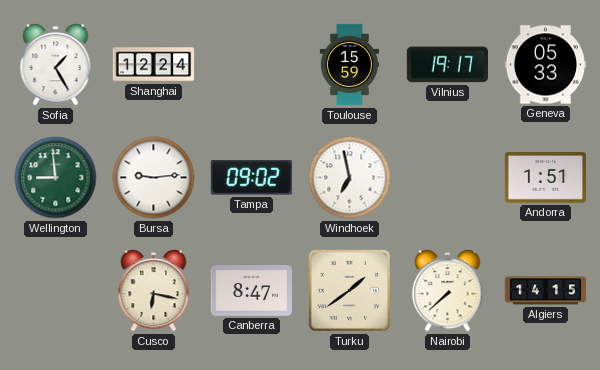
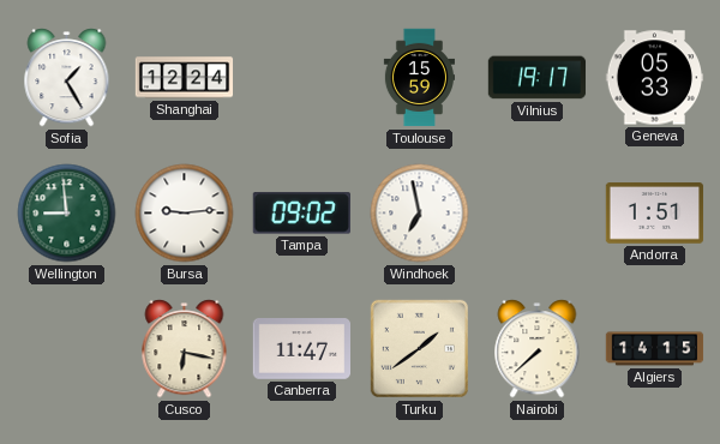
Canberra: 8:47 -> 11:47 (301, 349)
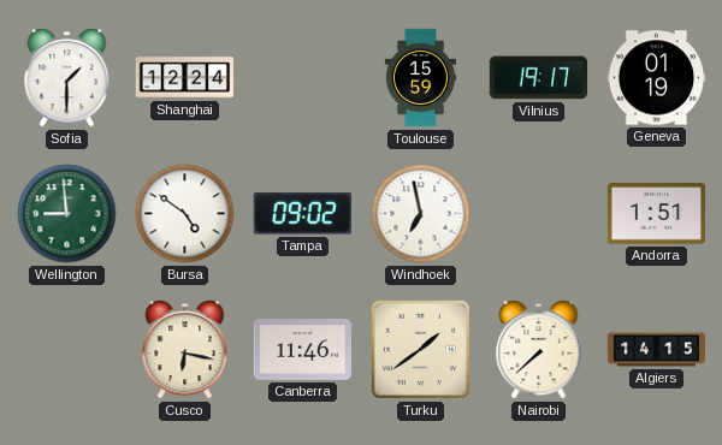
Sofia: 1:25 -> 1:30 (67, 78)
Geneva: 05:33 -> 01:19 (657, 78)
Bursa: 9:14 -> 4:51 (185, 214)
Canberra: 11:47 -> 11:46 (302, 350)
